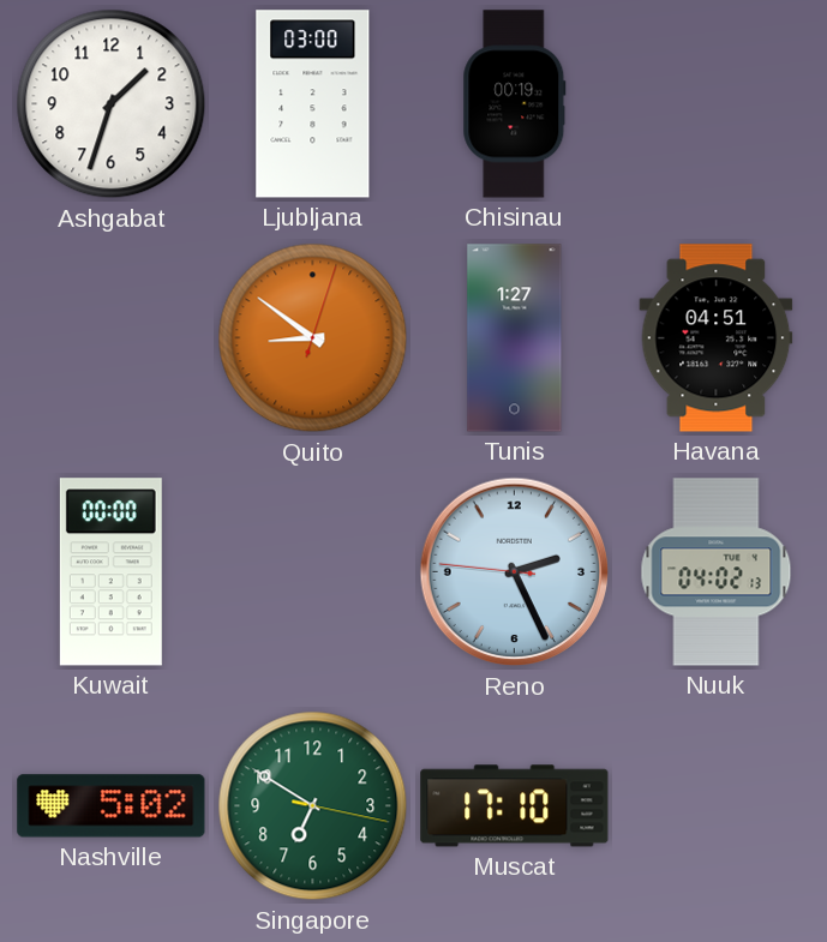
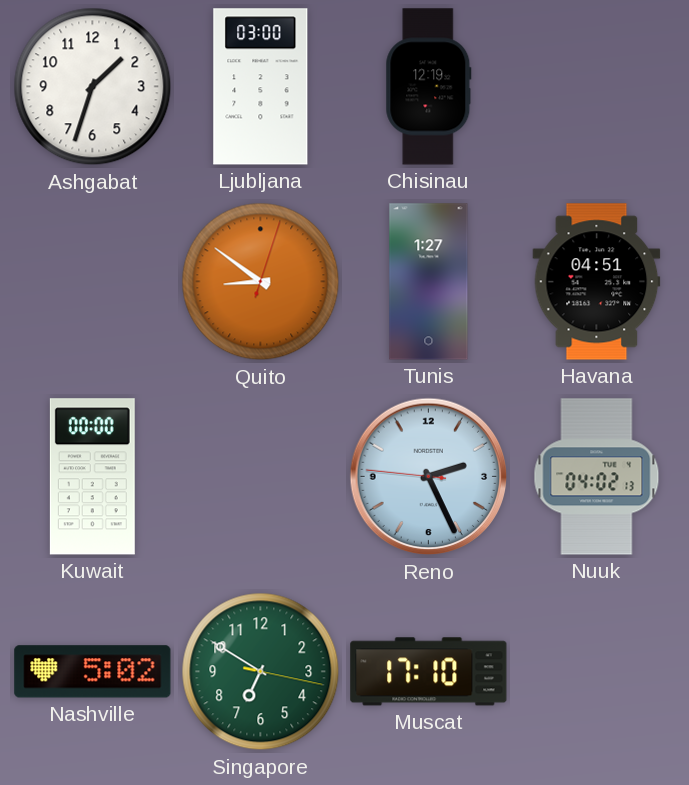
Chisinau: 00:19 -> 12:19 (429, 87)
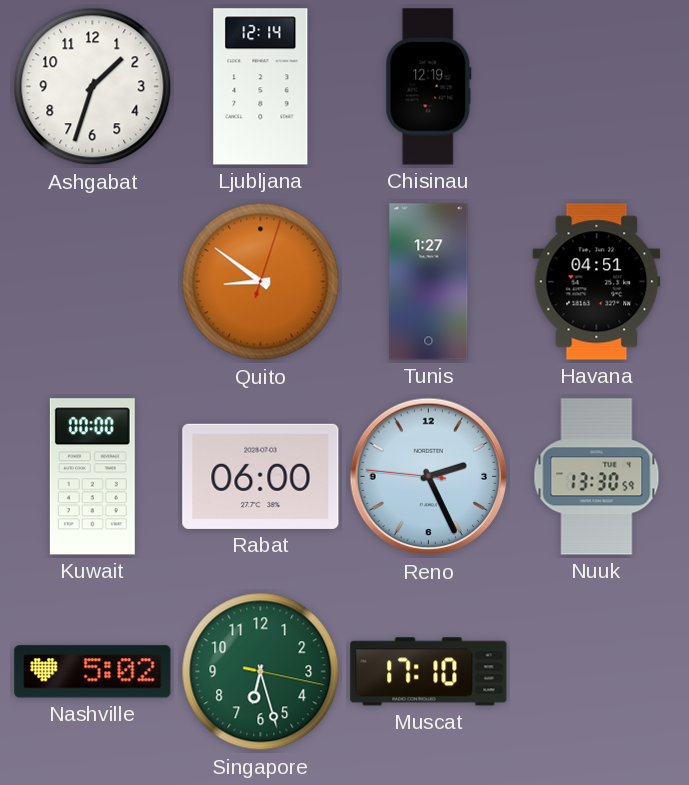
Ljubljana: 03:00 -> 12:14 (261, 87)
Rabat: none -> 06:00 (261, 476)
Nuuk: 04:02 -> 13:30 (597, 477)
Singapore: 6:50 -> 6:27 (261, 672)
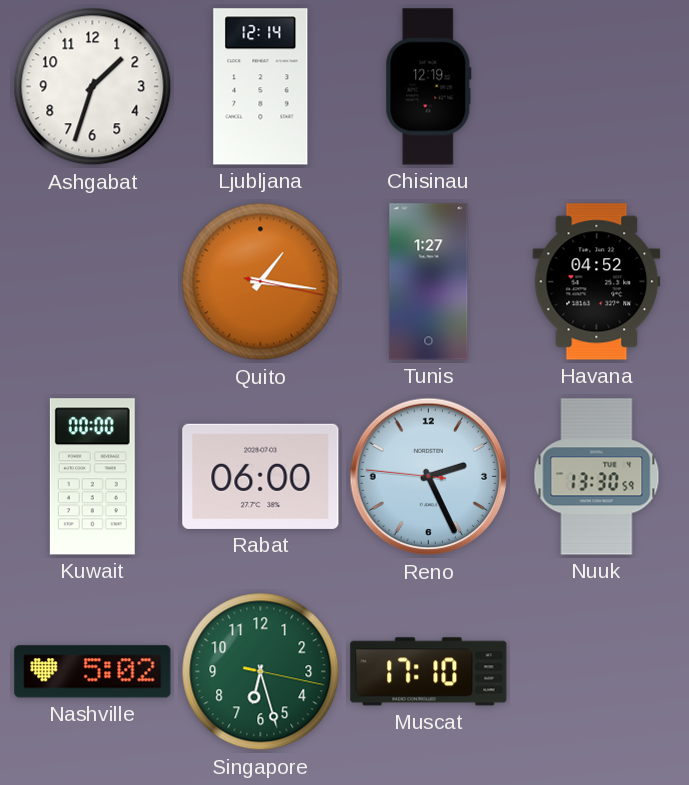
Quito: 8:51 -> 1:16 (261, 282)
Havana: 04:51 -> 04:52 (597, 282)
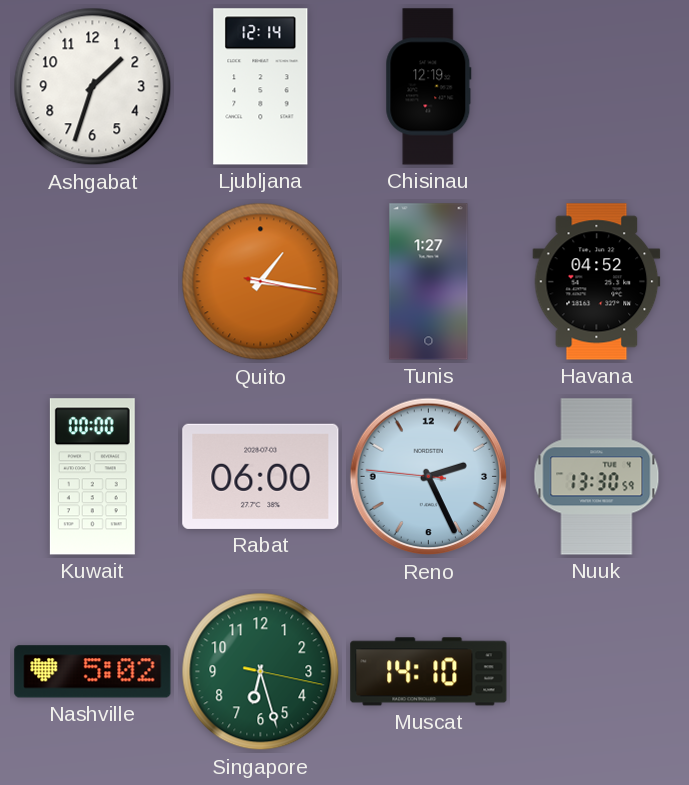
Muscat: 17:10 -> 14:10 (429, 672)
